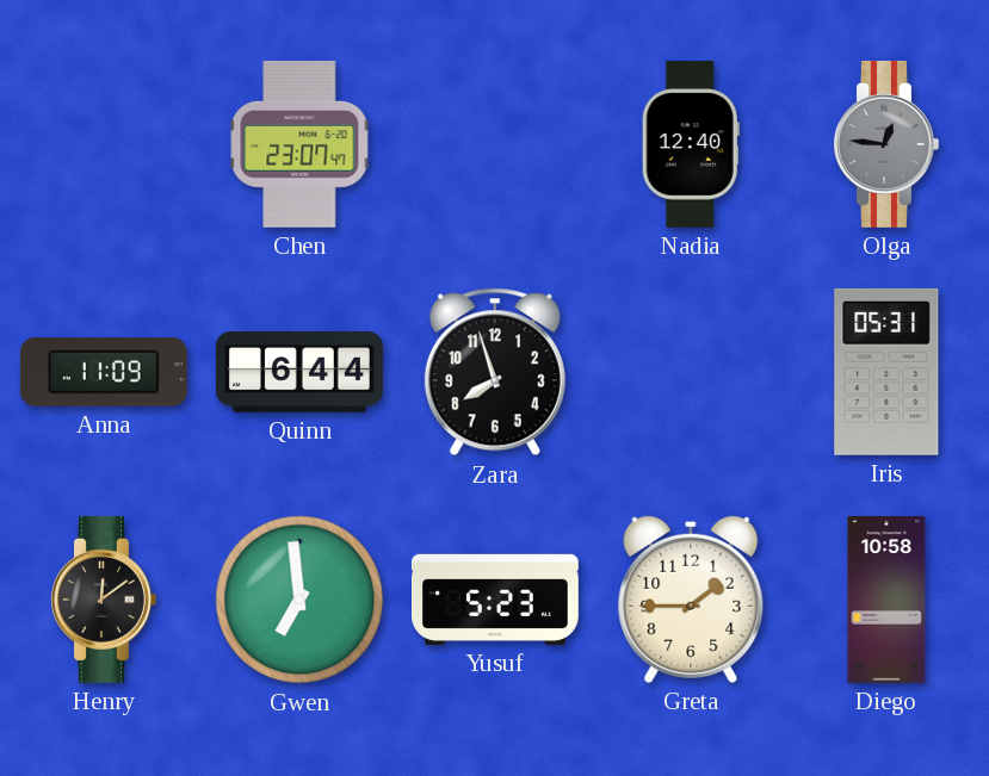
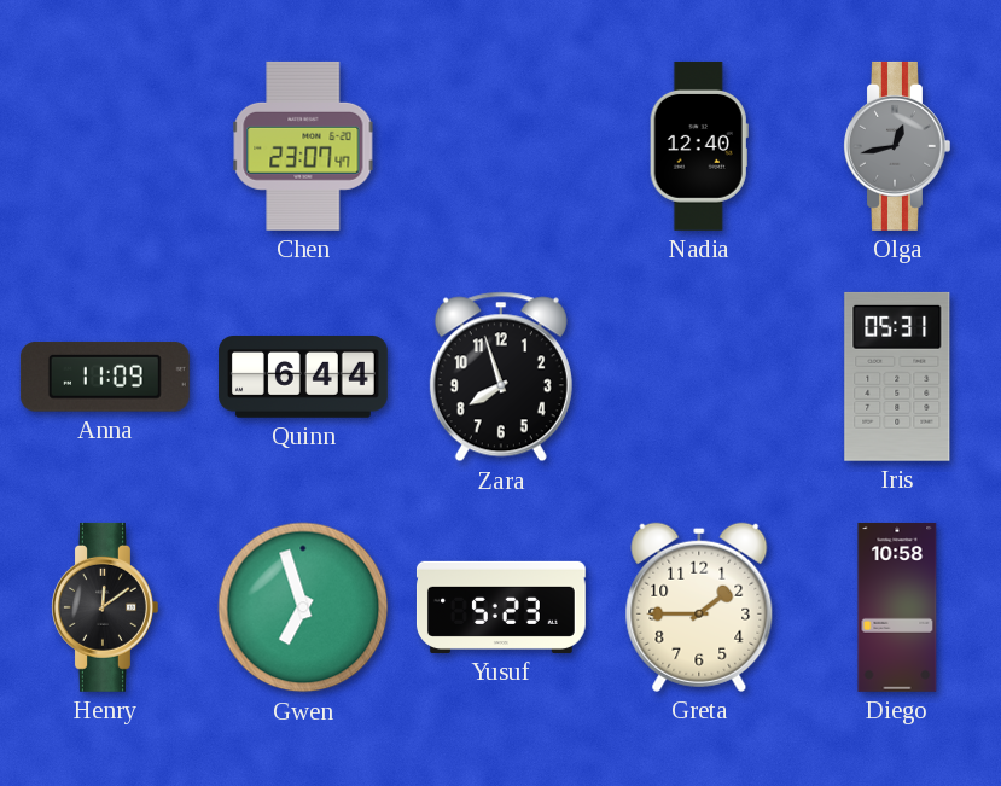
Olga: 12:46 -> 12:43 (897, 146)
Gwen: 6:59 -> 6:57 (303, 607)
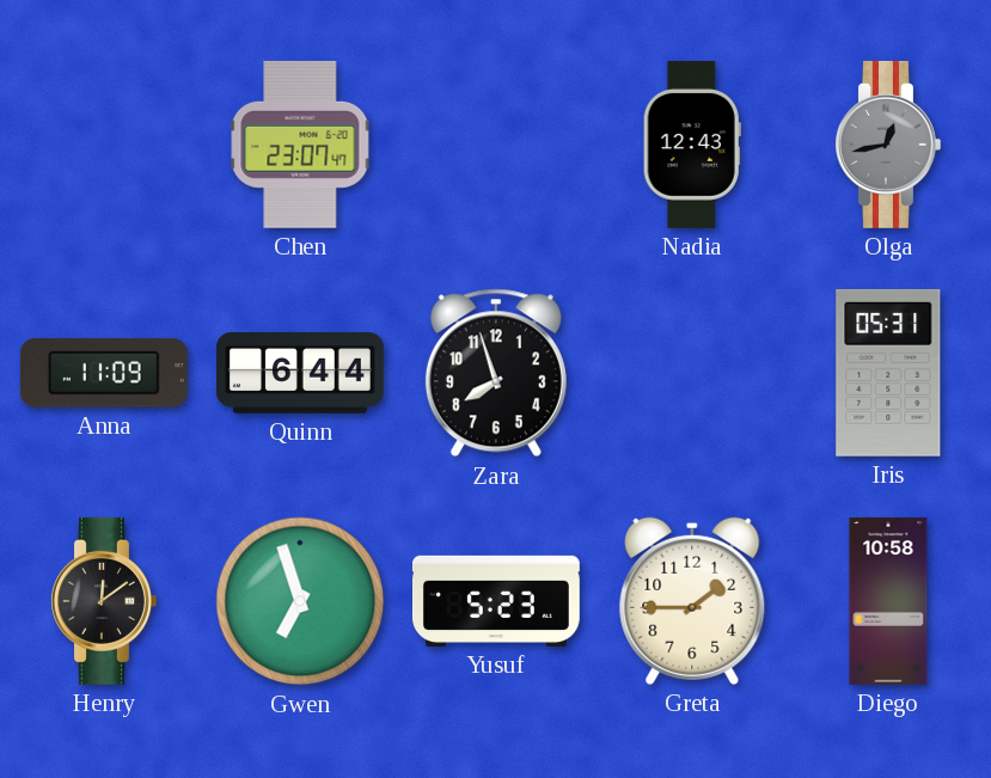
Nadia: 12:40 -> 12:43 (692, 145)
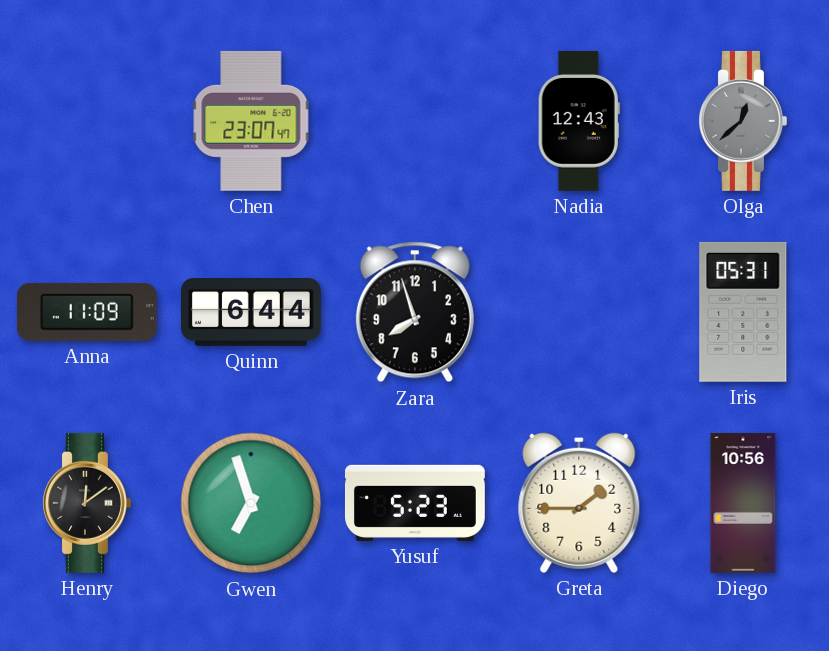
Olga: 12:43 -> 12:38 (743, 121)
Diego: 10:58 -> 10:56 (743, 503)
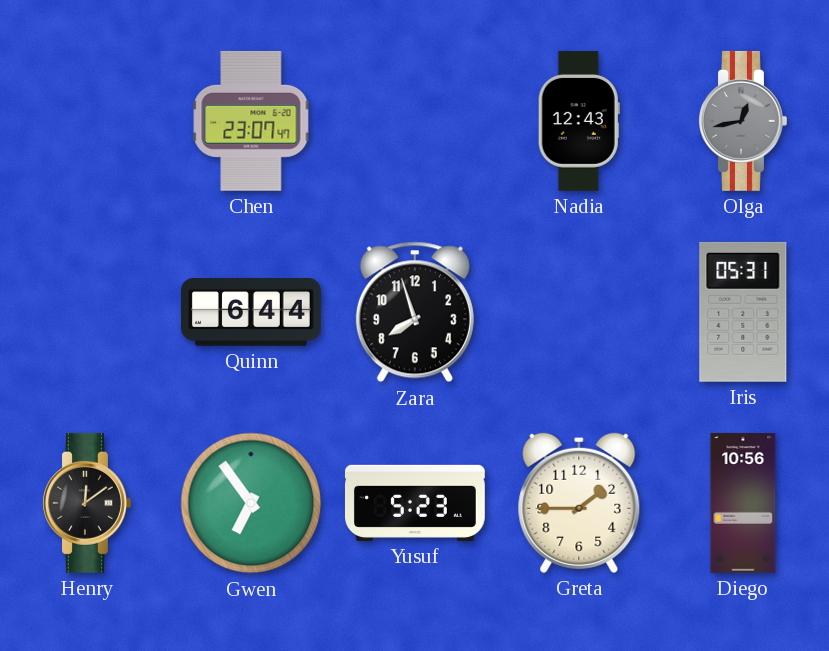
Olga: 12:38 -> 12:43 (743, 121)
Anna: 11:09 -> none (87, 313)
Gwen: 6:57 -> 6:54 (251, 503)
